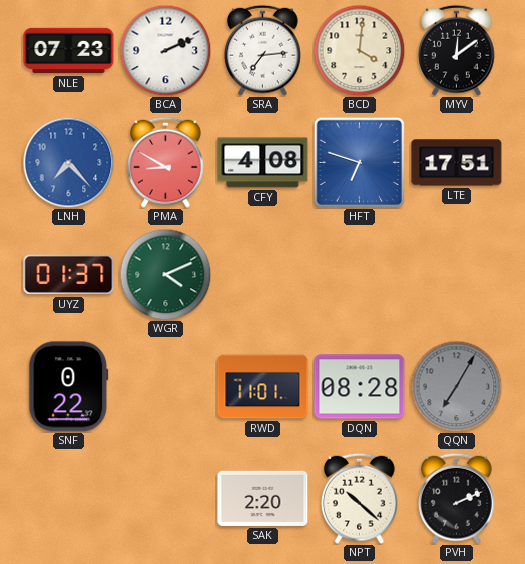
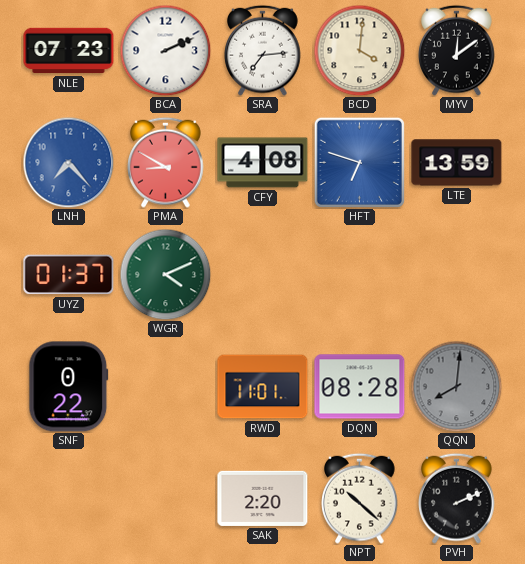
LTE: 17:51 -> 13:59 (457, 163)
QQN: 7:05 -> 8:01 (456, 386)
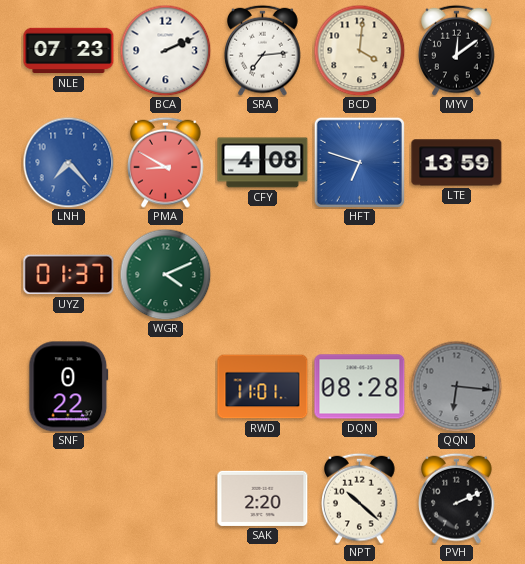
QQN: 8:01 -> 6:16 (456, 386)
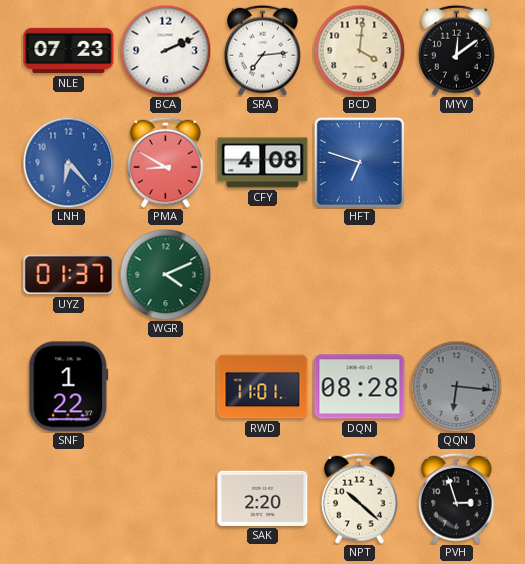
LNH: 7:23 -> 6:23 (68, 162)
LTE: 13:59 -> none (457, 163)
SNF: 0:22 -> 1:22 (69, 387)
PVH: 2:11 -> 2:57 (457, 498)
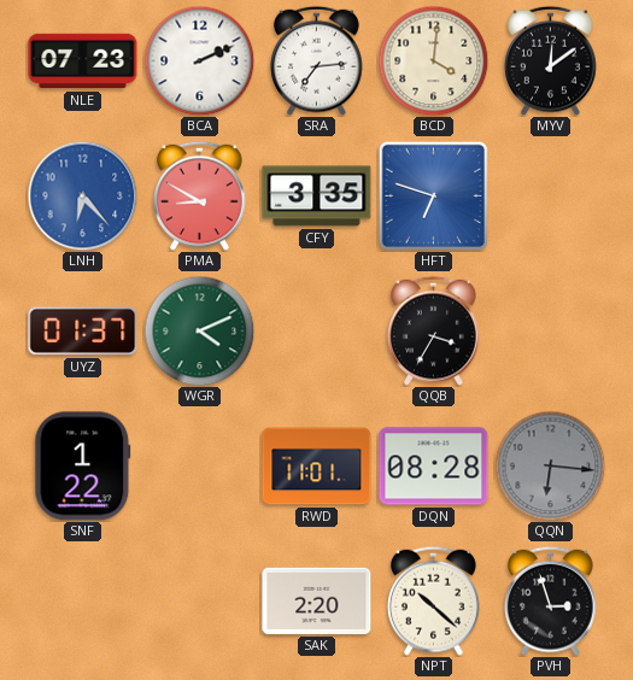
CFY: 4:08 -> 3:35 (317, 197)
QQB: none -> 3:35 (434, 330)
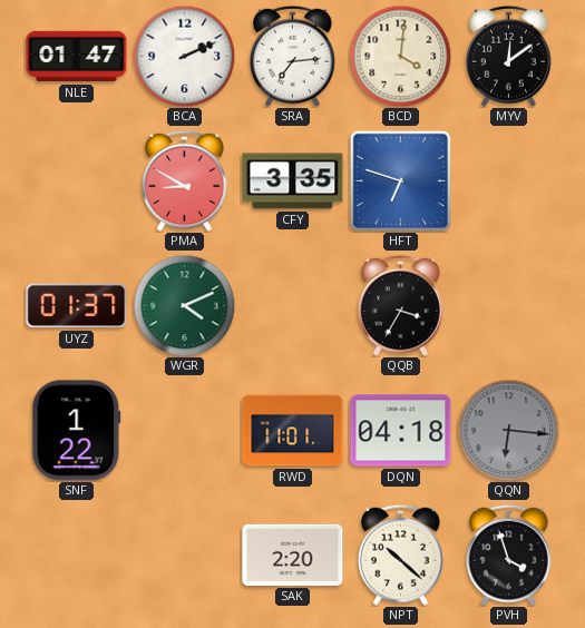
NLE: 07:23 -> 01:47 (77, 57)
LNH: 6:23 -> none (82, 195)
DQN: 08:28 -> 04:18 (401, 431)
PVH: 2:57 -> 3:57 (509, 555)
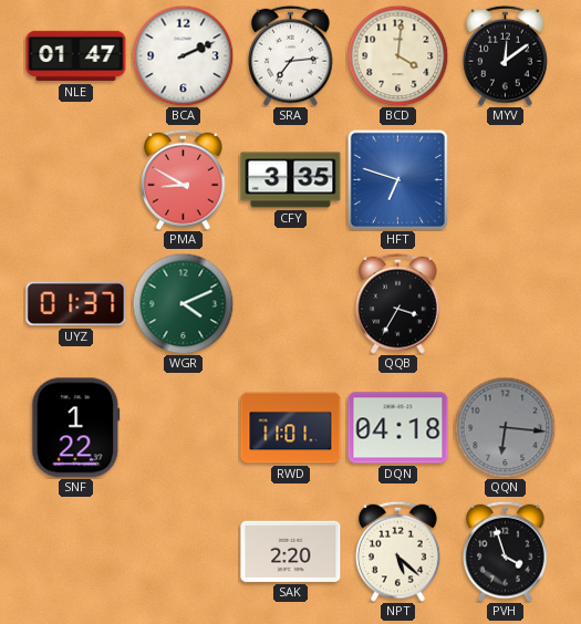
NPT: 10:22 -> 5:22 (398, 551)
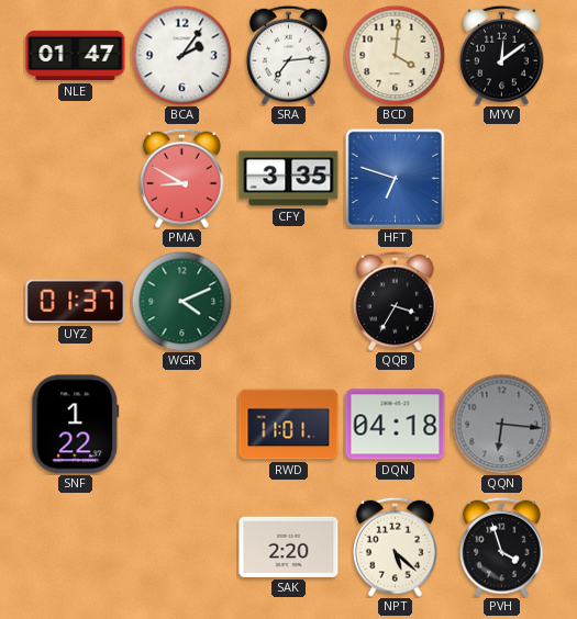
BCA: 2:11 -> 2:06 (181, 55)
